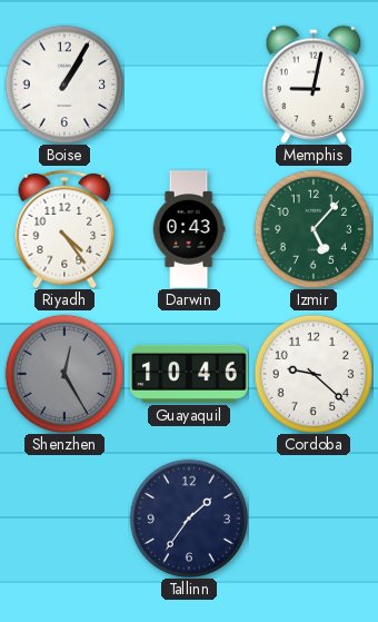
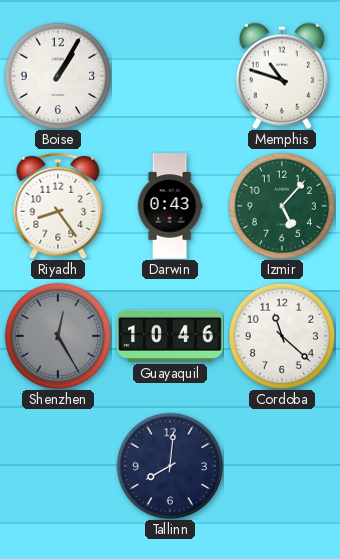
Memphis: 9:02 -> 10:48 (281, 76)
Riyadh: 4:24 -> 8:24 (58, 206)
Cordoba: 9:22 -> 11:22 (281, 335)
Tallinn: 1:36 -> 8:01 (169, 465)
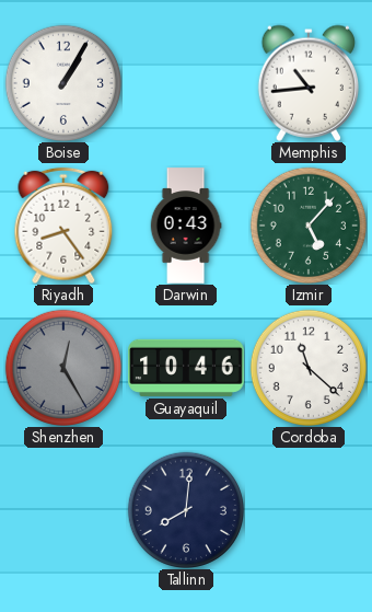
Memphis: 10:48 -> 10:44 (307, 83)
